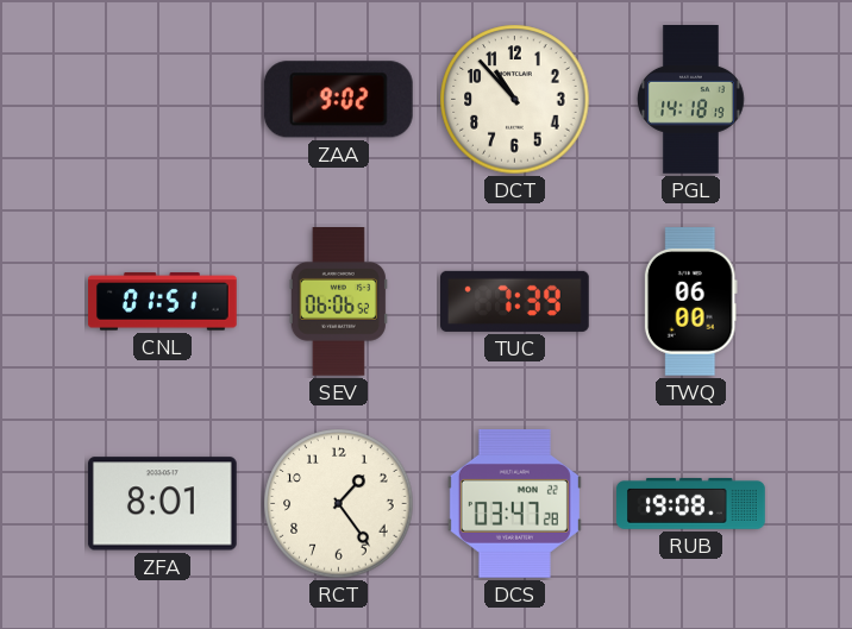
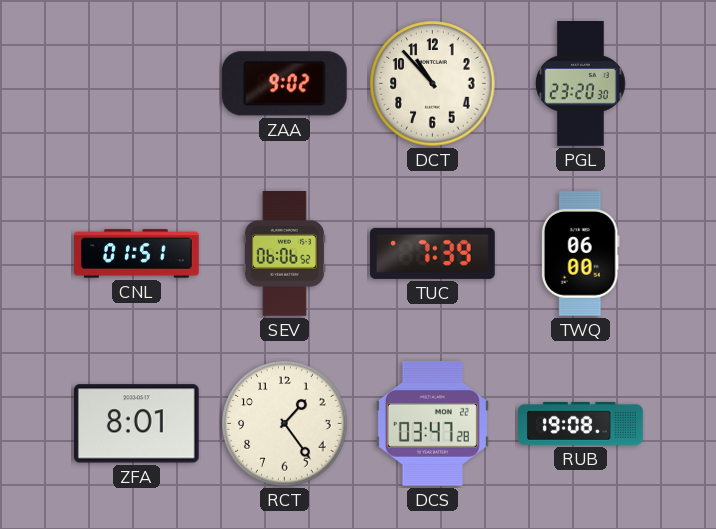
PGL: 14:18 -> 23:20 (581, 84)
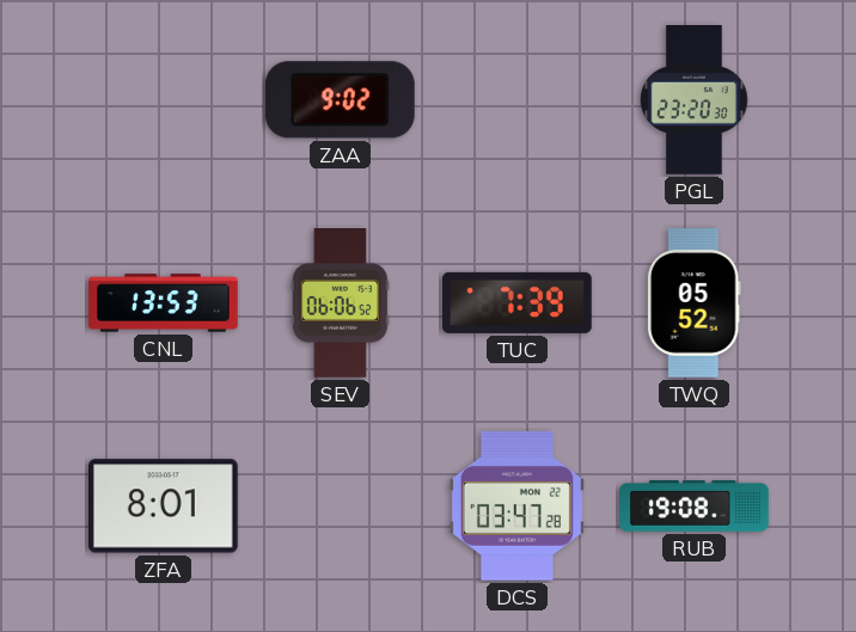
DCT: 10:53 -> none (433, 84)
CNL: 01:51 -> 13:53 (164, 303)
TWQ: 06:00 -> 05:52 (693, 303)
RCT: 1:24 -> none (285, 424)
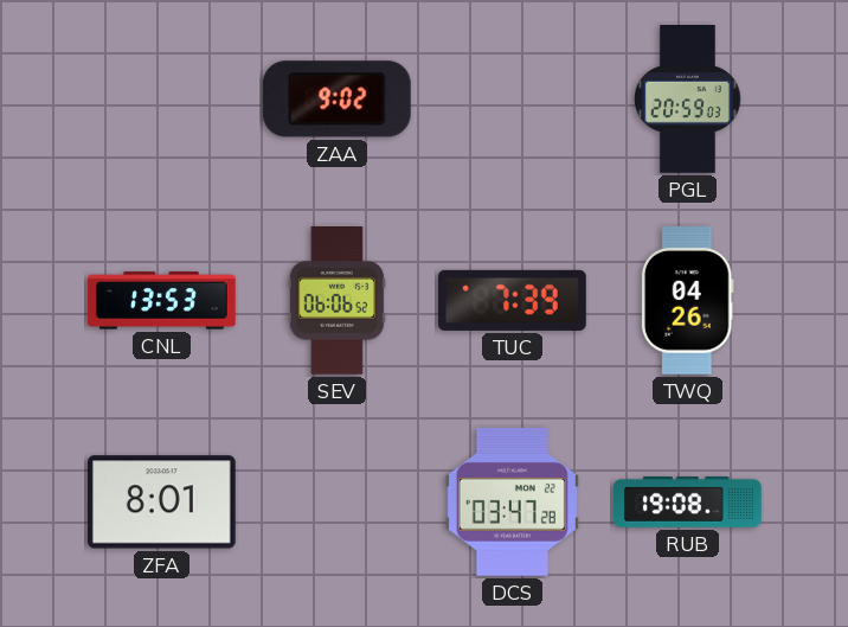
PGL: 23:20 -> 20:59 (688, 100)
TWQ: 05:52 -> 04:26 (687, 301)
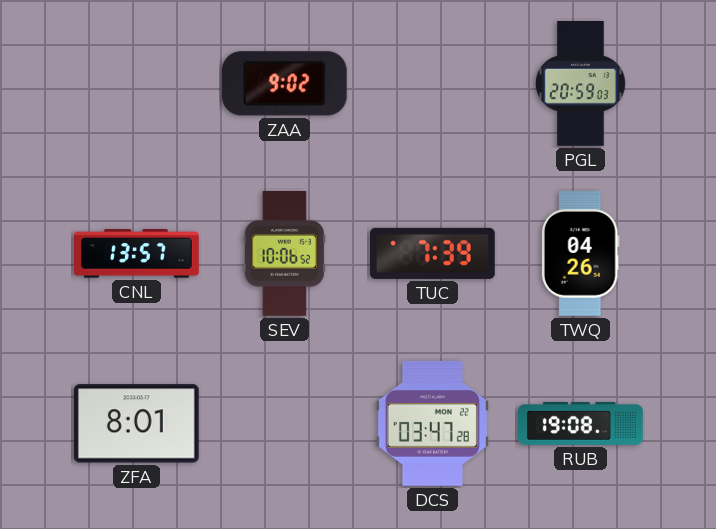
CNL: 13:53 -> 13:57 (137, 254)
SEV: 06:06 -> 10:06 (284, 254)
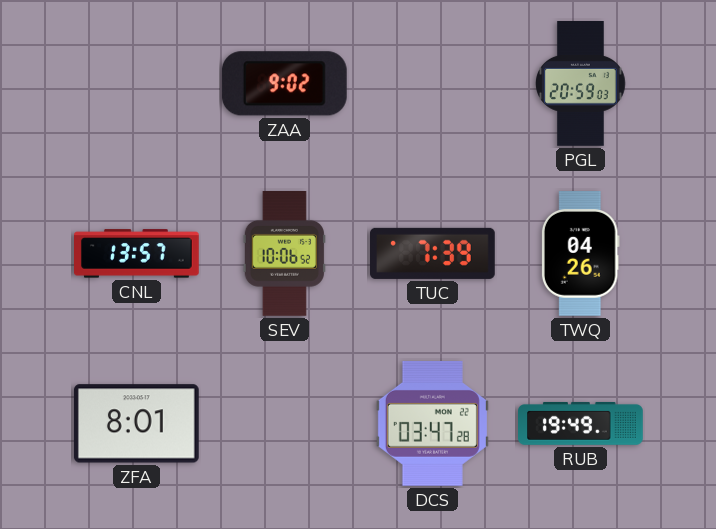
RUB: 19:08 -> 19:49 (581, 423)
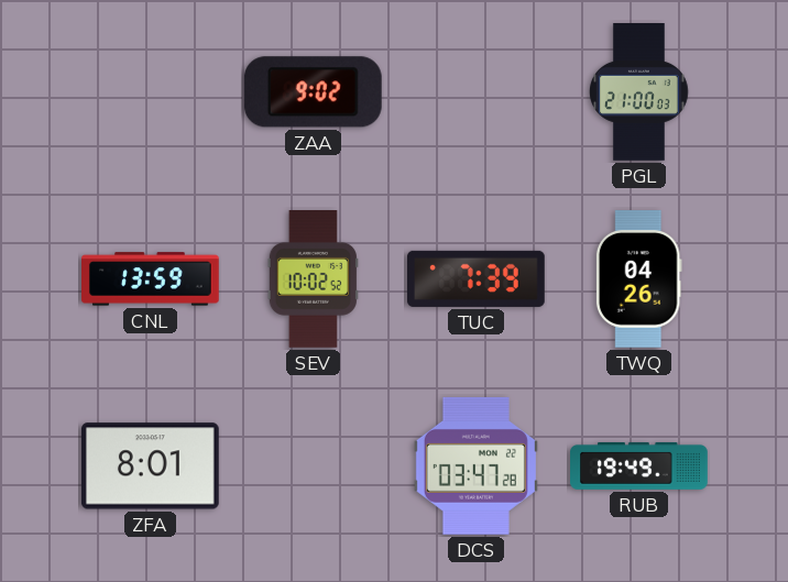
PGL: 20:59 -> 21:00 (639, 92)
CNL: 13:57 -> 13:59 (151, 279)
SEV: 10:06 -> 10:02 (313, 279)
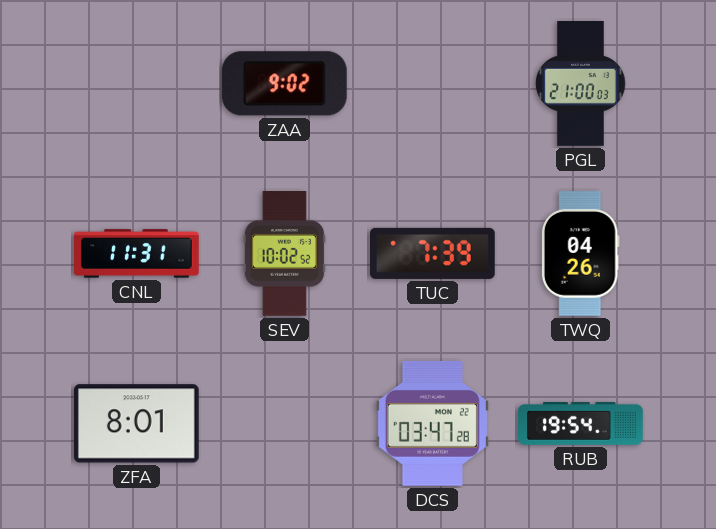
CNL: 13:59 -> 11:31 (137, 254)
RUB: 19:49 -> 19:54 (581, 423)
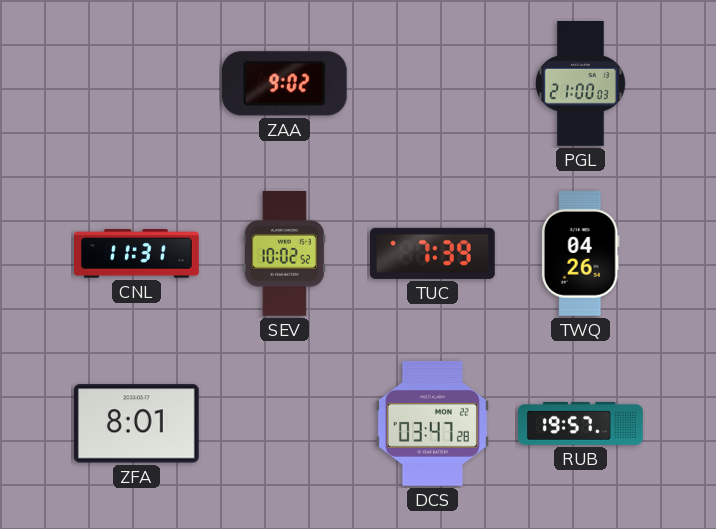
RUB: 19:54 -> 19:57 (581, 423)
